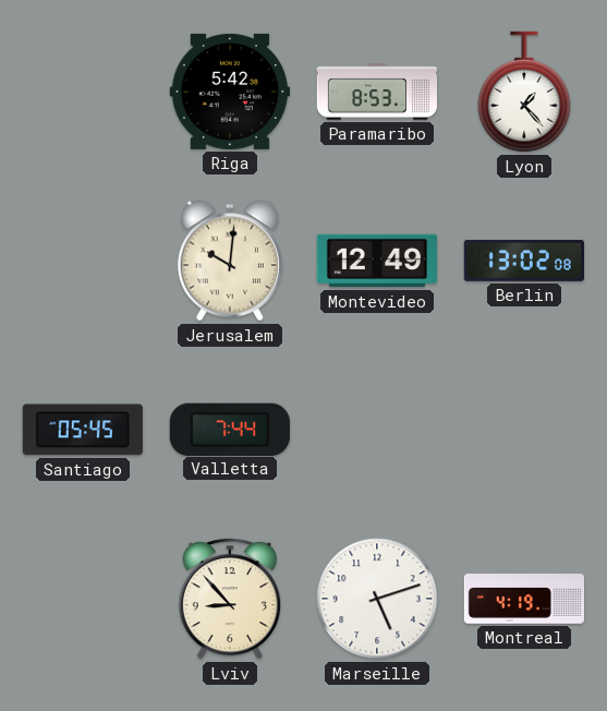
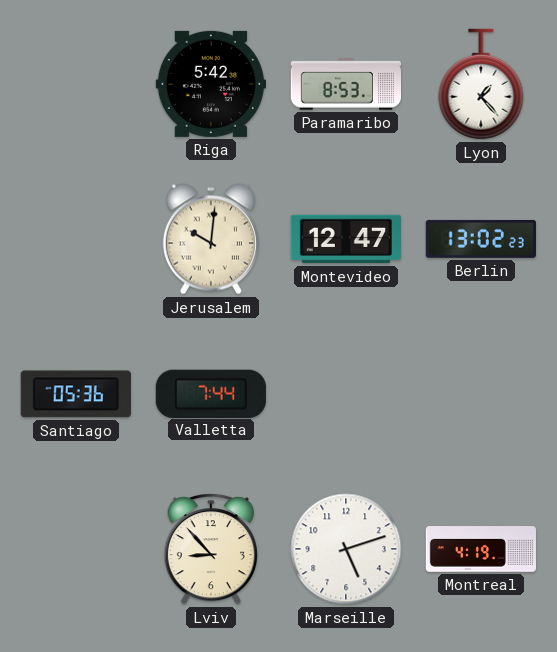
Montevideo: 12:49 -> 12:47 (345, 239)
Berlin: 13:02:08 -> 13:02:23 (481, 239)
Santiago: 05:45 -> 05:36 (76, 394)
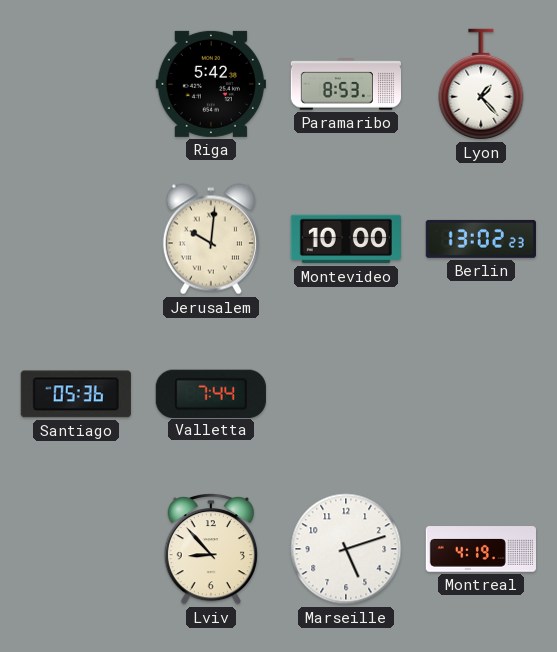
Montevideo: 12:47 -> 10:00 (345, 239)
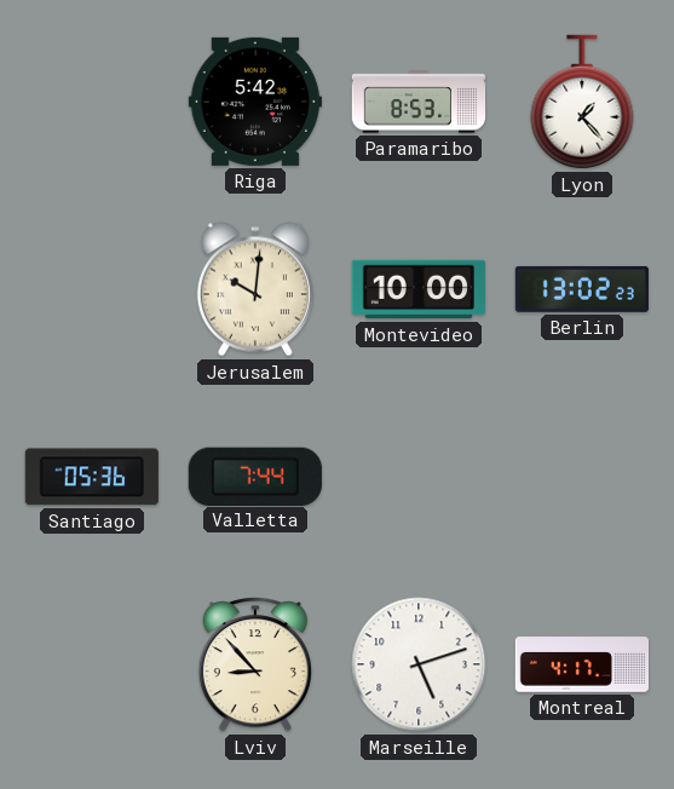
Montreal: 4:19 -> 4:17 (581, 664)
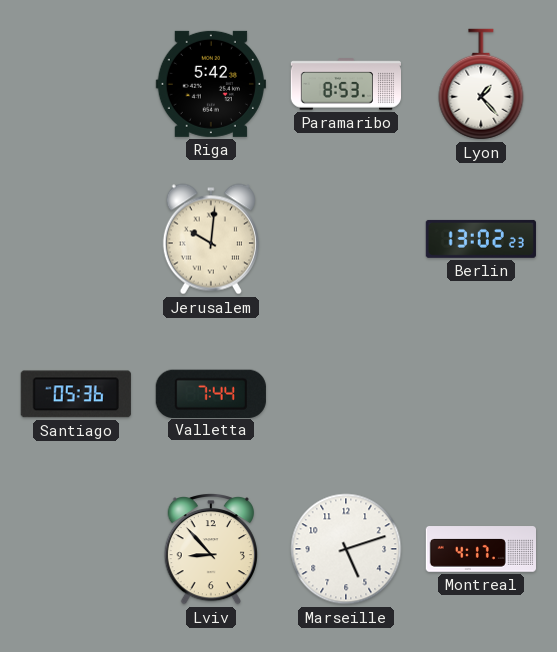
Montevideo: 10:00 -> none (417, 289)
